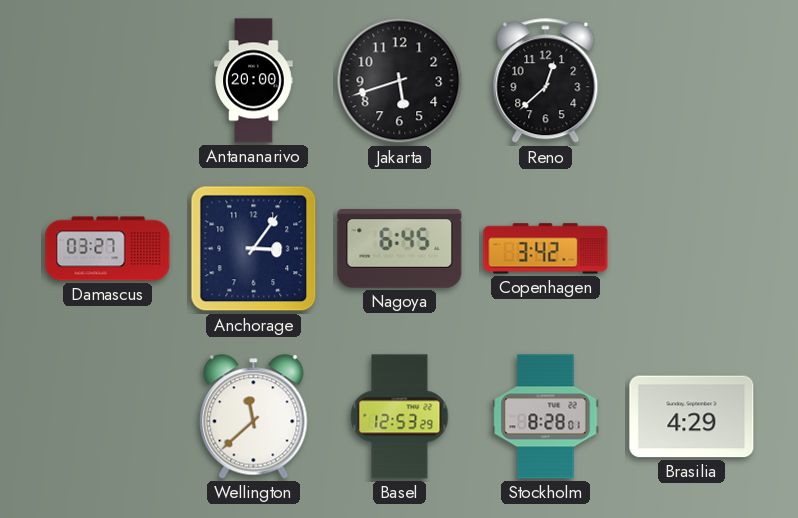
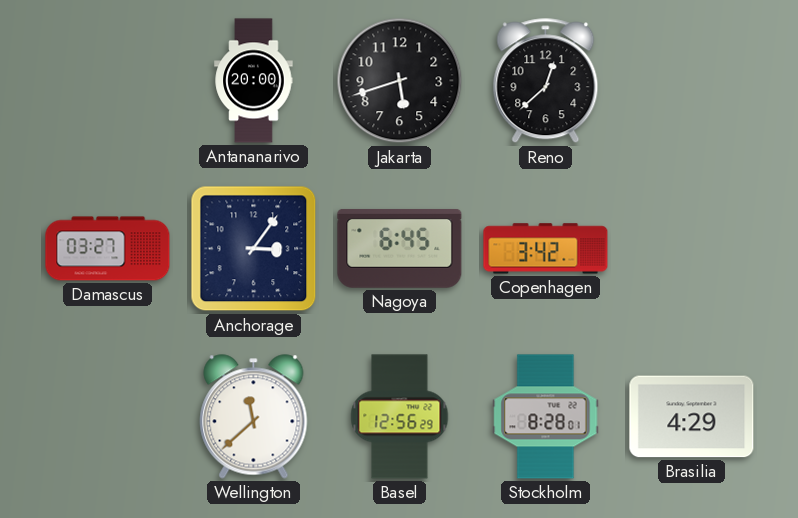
Basel: 12:53 -> 12:56 (400, 417)
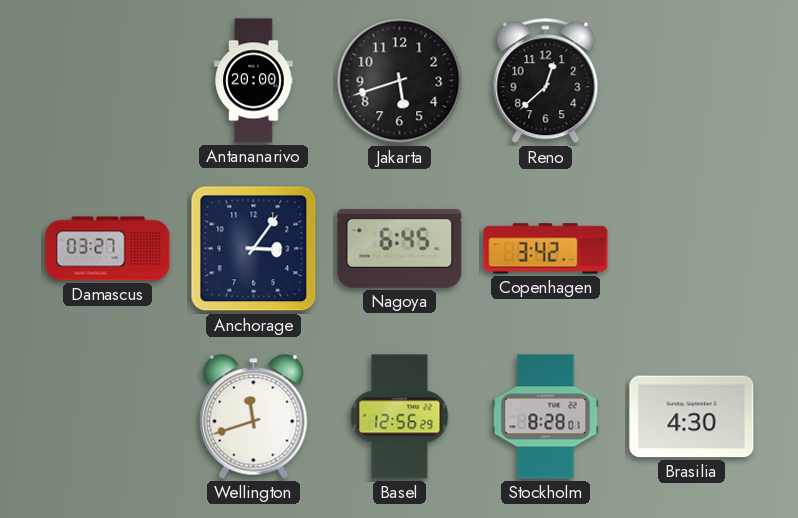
Wellington: 11:38 -> 11:42 (254, 417)
Brasilia: 4:29 -> 4:30 (692, 417)
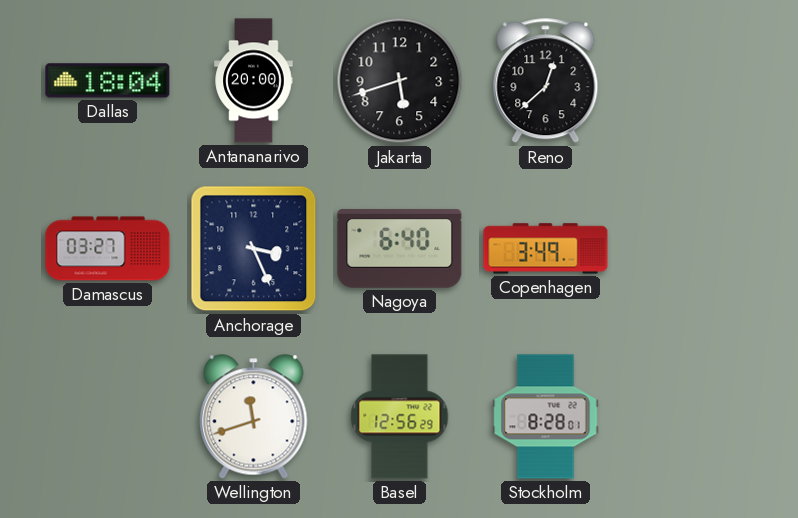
Dallas: none -> 18:04 (108, 81)
Anchorage: 3:06 -> 3:26 (254, 249)
Nagoya: 6:45 -> 6:40 (400, 249)
Copenhagen: 3:42 -> 3:49 (546, 249)
Brasilia: 4:30 -> none (692, 417)
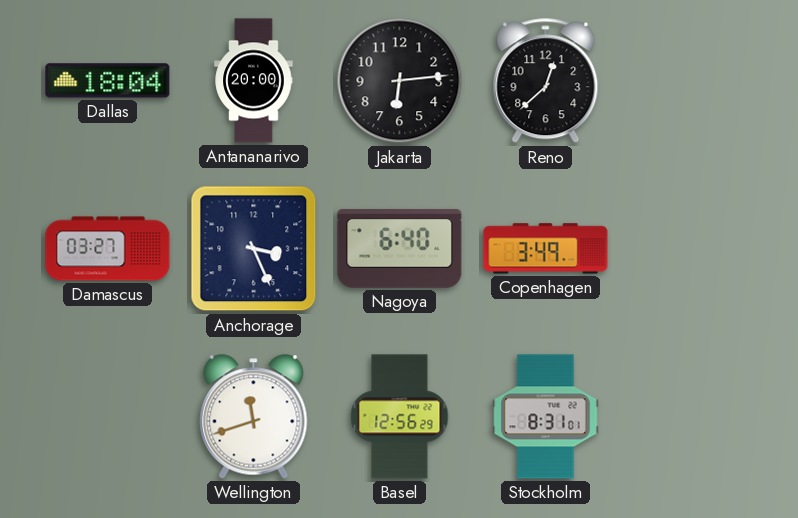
Jakarta: 5:42 -> 6:14 (400, 81)
Stockholm: 8:28 -> 8:31 (546, 417)
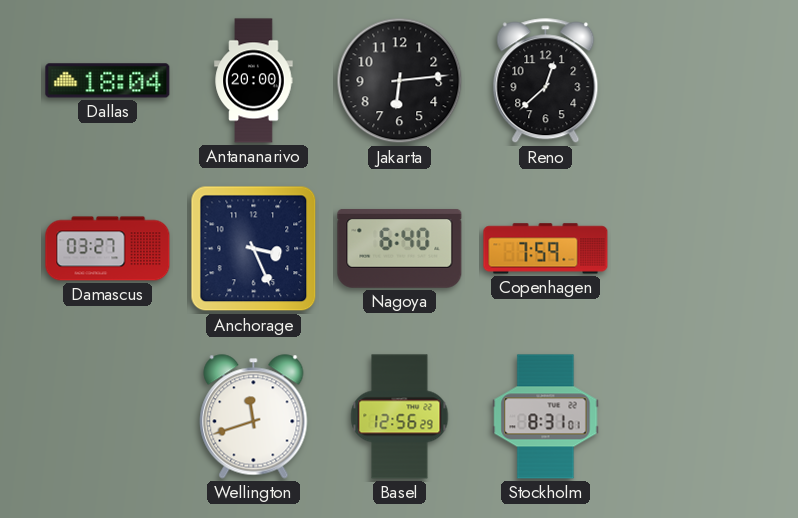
Copenhagen: 3:49 -> 7:59 (546, 249)
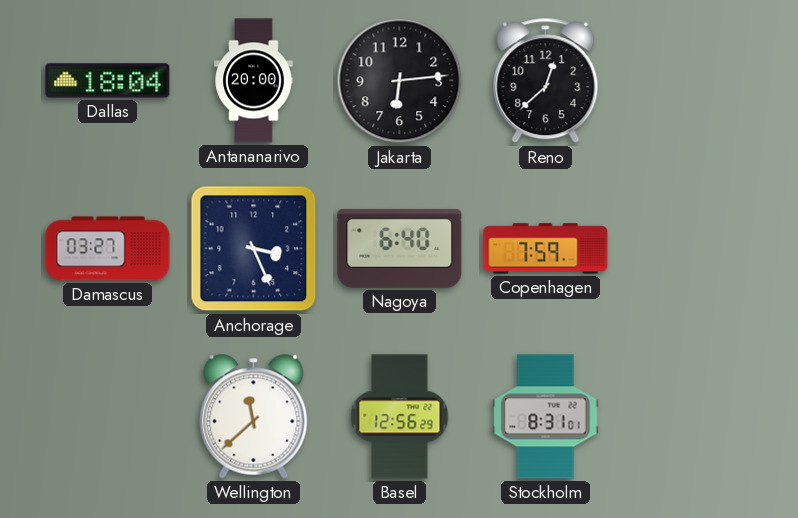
Wellington: 11:42 -> 11:38 (254, 417)
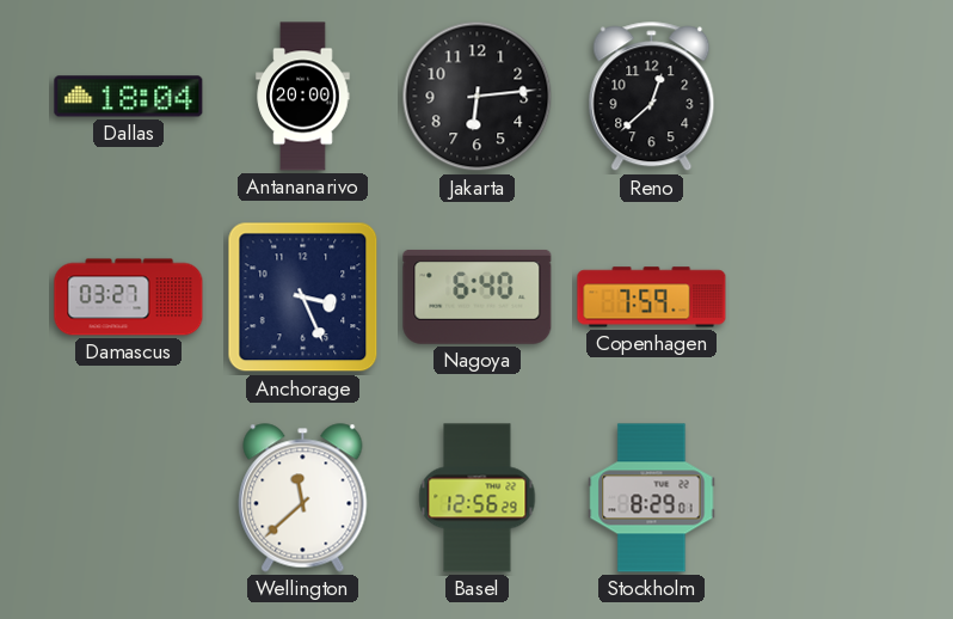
Stockholm: 8:31 -> 8:29 (652, 498)
